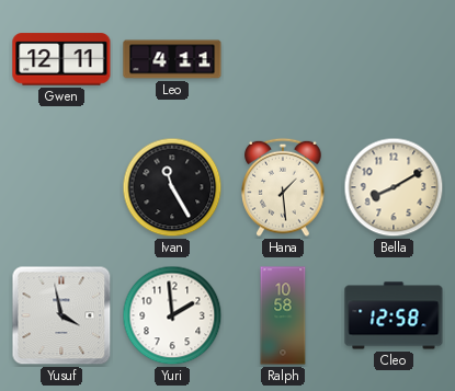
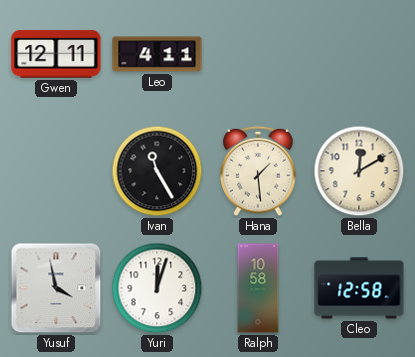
Bella: 8:10 -> 12:10 (359, 171)
Yuri: 1:59 -> 12:03 (157, 288)
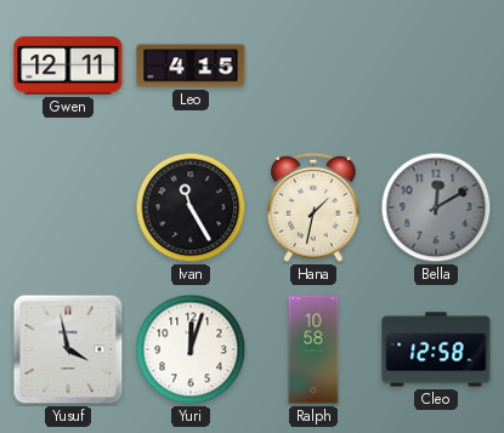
Leo: 4:11 -> 4:15 (191, 65)
Hana: 1:29 -> 1:32 (313, 207)
Bella dial: cream -> grey (436, 207)
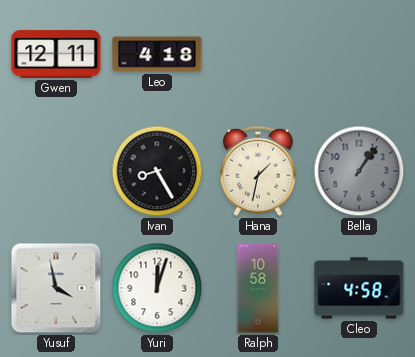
Leo: 4:15 -> 4:18 (157, 54)
Ivan: 11:25 -> 8:25 (157, 171)
Bella: 12:10 -> 1:06 (359, 171)
Cleo: 12:58 -> 4:58 (359, 288)
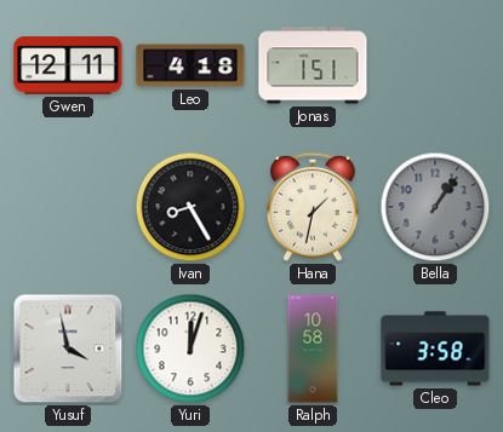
Jonas: none -> 1:51 (313, 65)
Cleo: 4:58 -> 3:58 (435, 349)
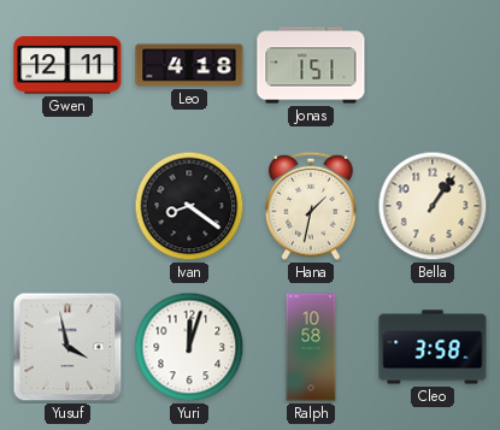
Ivan: 8:25 -> 8:21 (189, 206)
Bella dial: grey -> cream (433, 206)
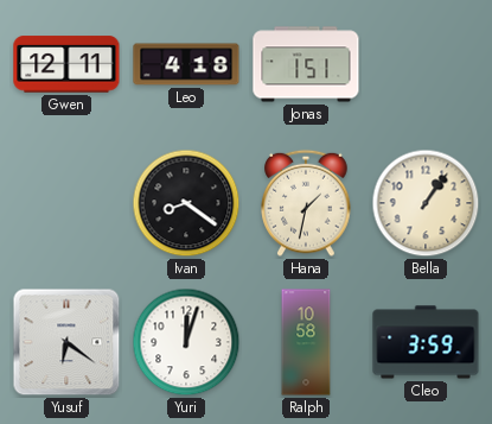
Yusuf: 3:58 -> 6:21 (66, 342)
Cleo: 3:58 -> 3:59 (426, 342)
